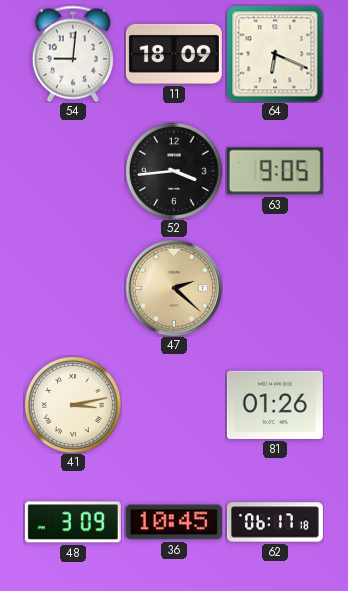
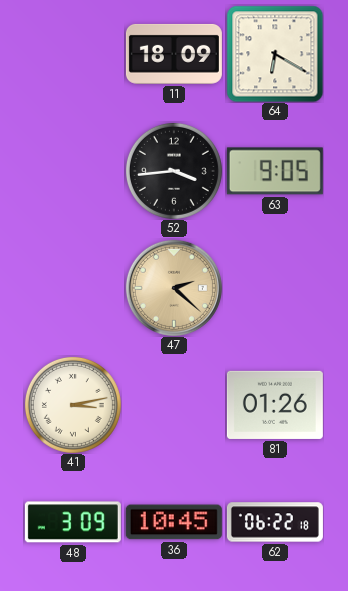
54: 9:01 -> none (73, 54)
64: 6:19 -> 6:20 (275, 54)
62: 06:17 -> 06:22 (275, 522)
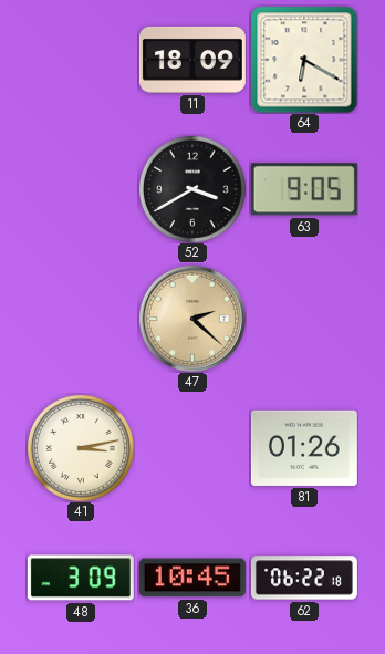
52: 3:44 -> 3:40 (192, 189)
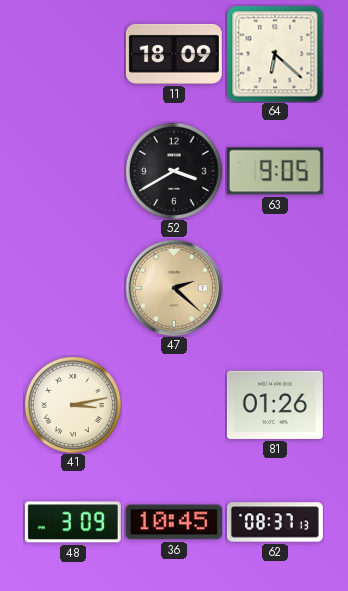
64: 6:20 -> 6:22 (275, 54)
62: 06:22 -> 08:37 (275, 522)
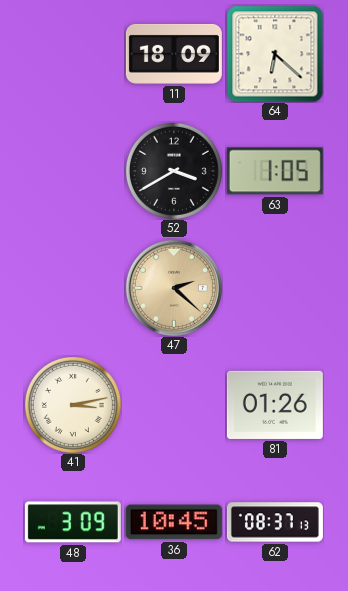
63: 9:05 -> 1:05 (275, 171)
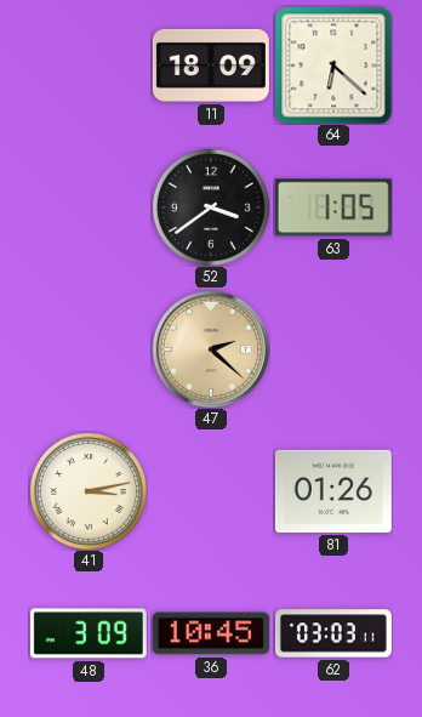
52: 3:40 -> 3:39 (211, 207)
62: 08:37 -> 03:03 (333, 633)
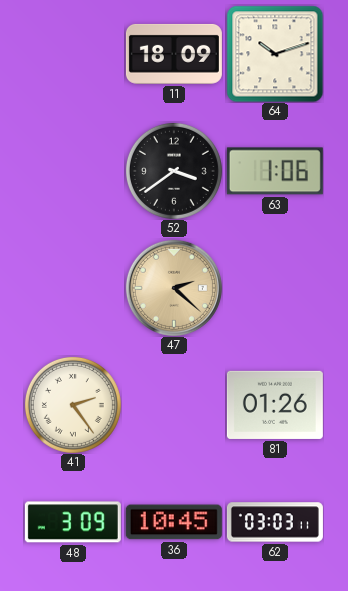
64: 6:22 -> 10:12 (275, 54)
63: 1:05 -> 1:06 (275, 171)
41: 3:13 -> 2:24 (73, 405)
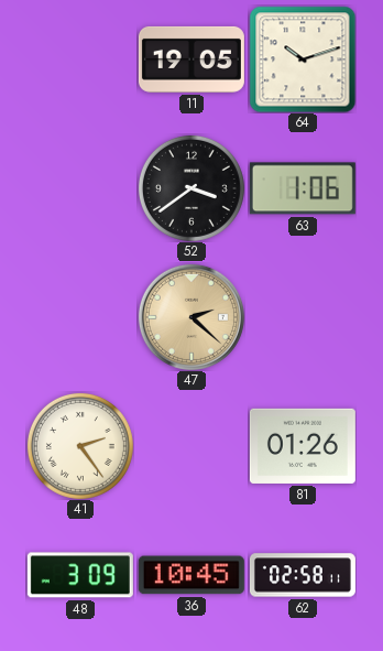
11: 18:09 -> 19:05 (191, 59)
62: 03:03 -> 02:58 (303, 575)
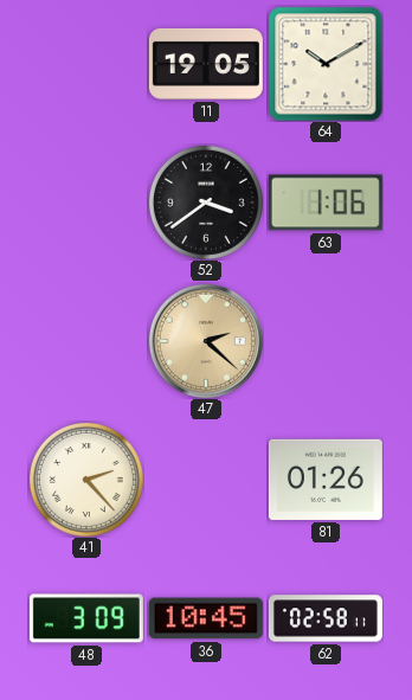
64: 10:12 -> 10:10 (326, 64)
41: 2:24 -> 2:23 (86, 480)
